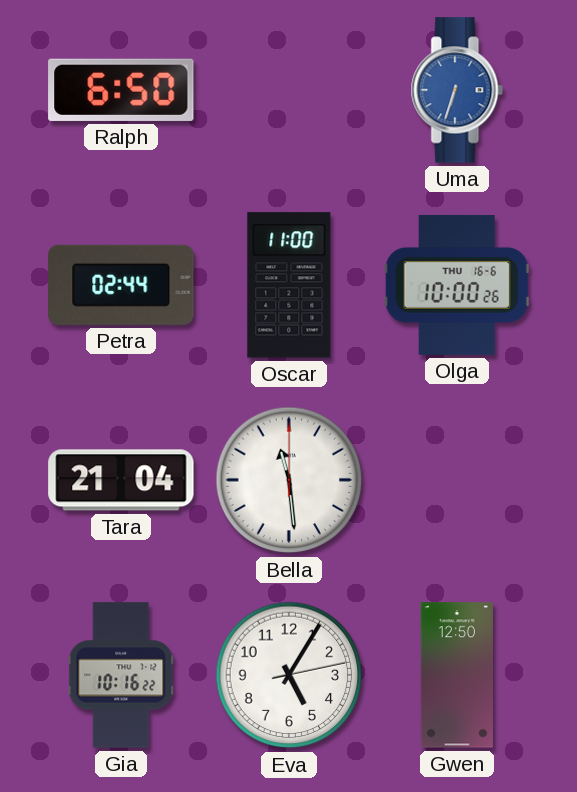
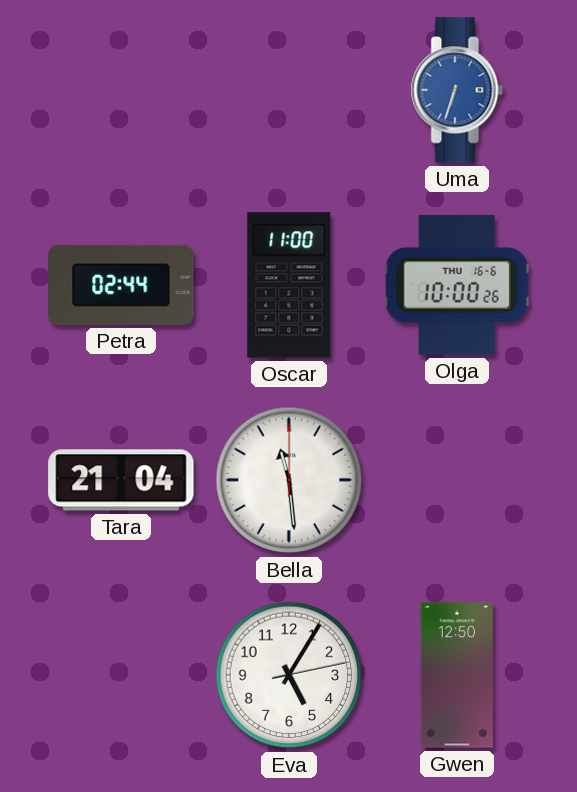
Ralph: 6:50 -> none (121, 90)
Gia: 10:16 -> none (121, 675)
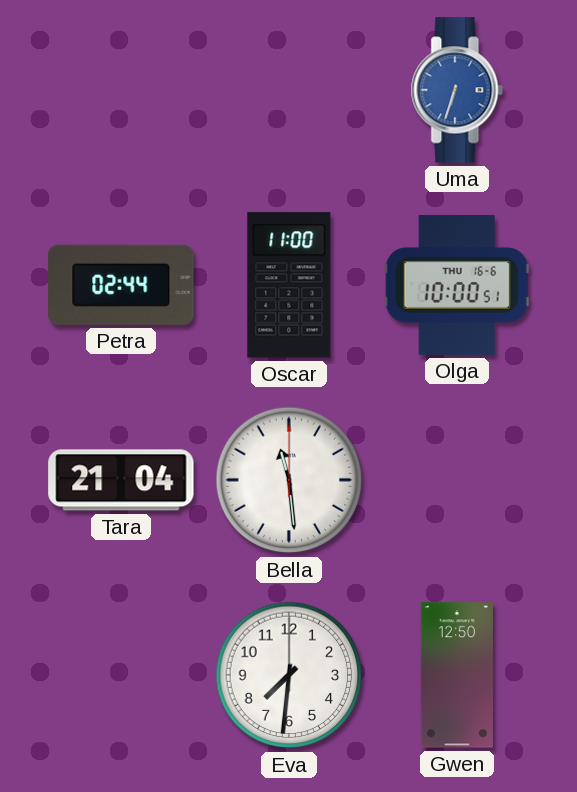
Olga: 10:00:26 -> 10:00:51 (457, 285)
Eva: 5:05 -> 7:31 (289, 675)
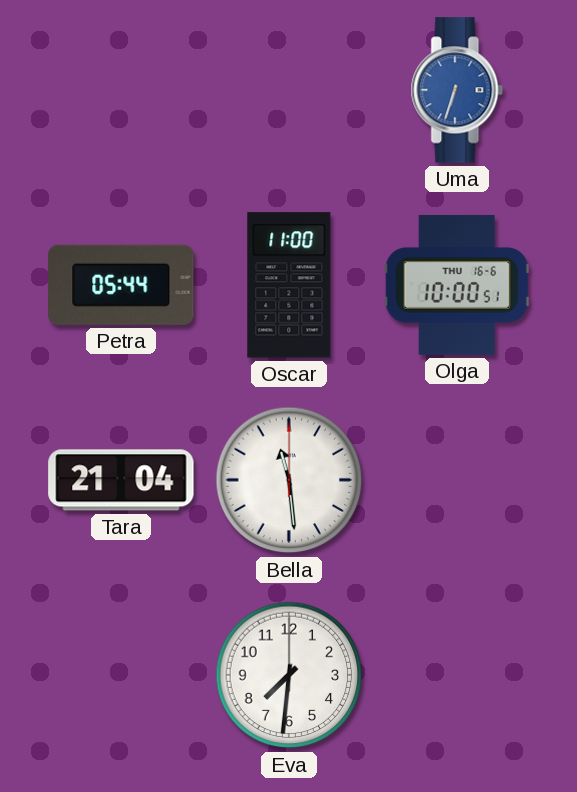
Petra: 02:44 -> 05:44 (121, 285)
Gwen: 12:50 -> none (457, 675)
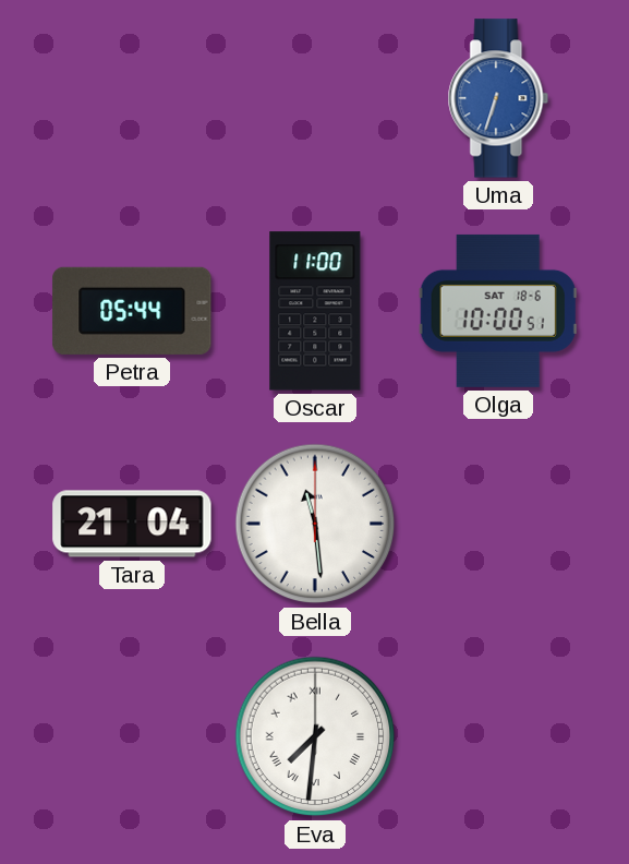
Olga date: THU 16-6 -> SAT 18-6 (498, 311)
Eva numerals: Arabic -> Roman (315, 736)
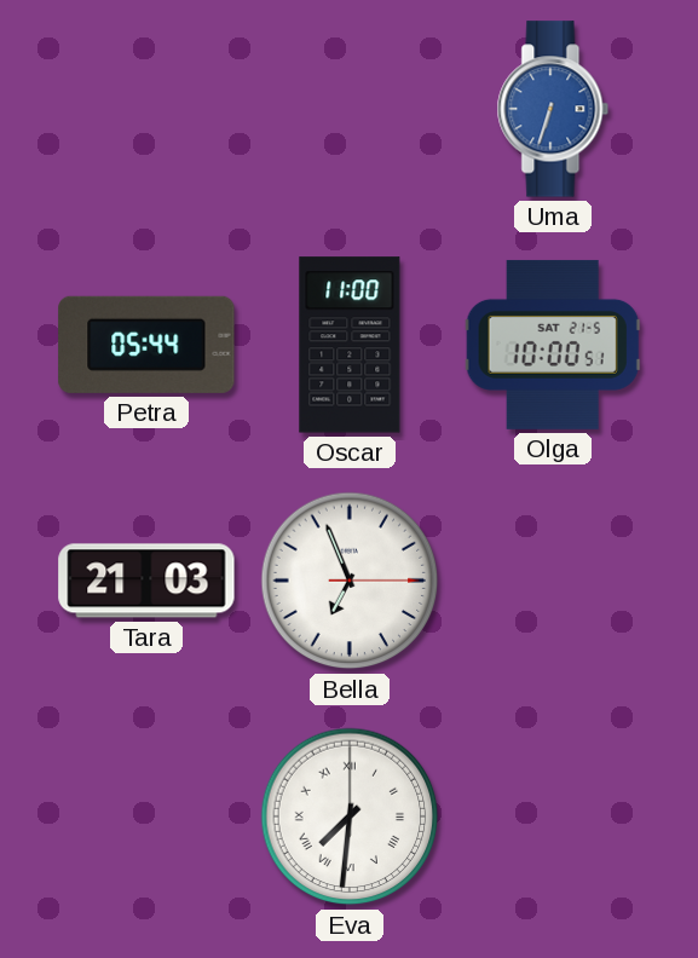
Olga date: SAT 18-6 -> SAT 21-5 (553, 345)
Tara: 21:04 -> 21:03 (146, 581)
Bella: 11:29 -> 6:56 (350, 581)
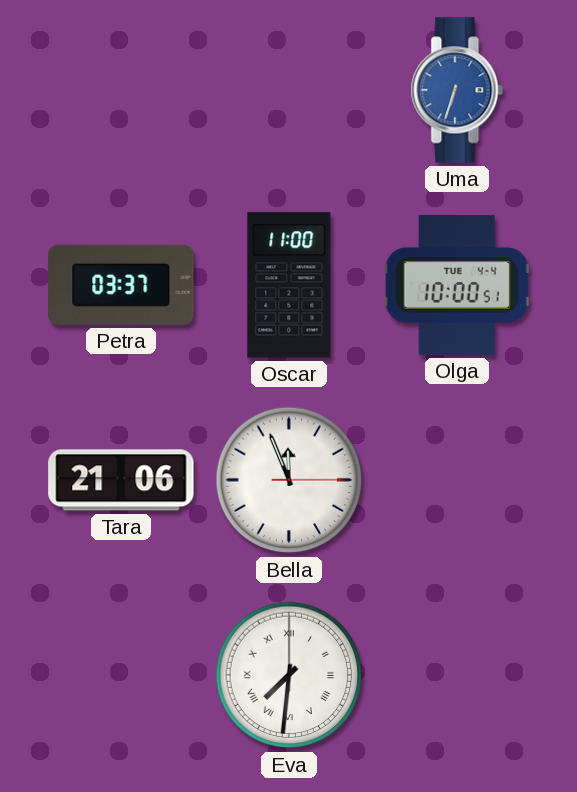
Petra: 05:44 -> 03:37 (121, 285)
Olga date: SAT 21-5 -> TUE 4-4 (457, 285)
Tara: 21:03 -> 21:06 (121, 480)
Bella: 6:56 -> 11:56 (289, 480)
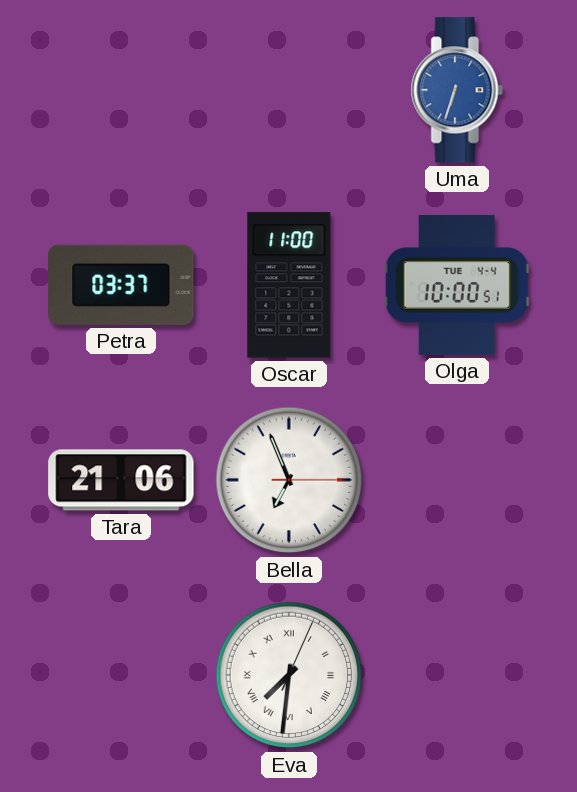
Bella: 11:56 -> 6:56 (289, 480)
Eva: 7:31:00 -> 7:31:04 (289, 675)
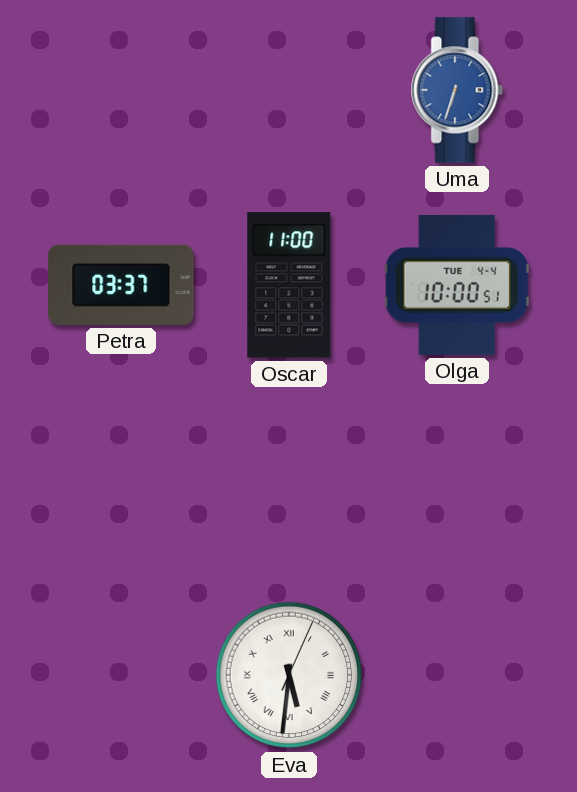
Tara: 21:06 -> none (121, 480)
Bella: 6:56 -> none (289, 480)
Eva: 7:31 -> 5:31 (289, 675)
